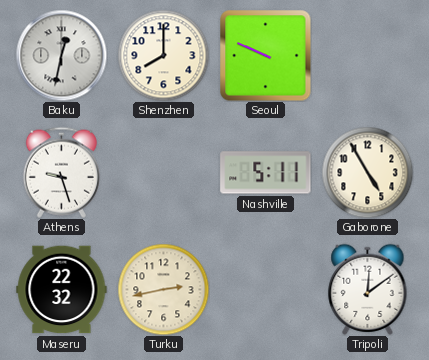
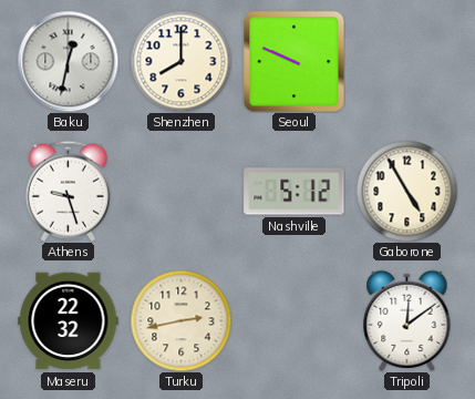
Nashville: 5:11 -> 5:12 (295, 192)
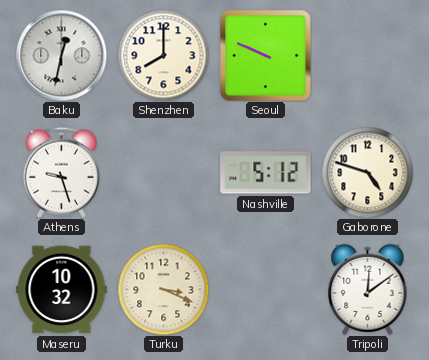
Gaborone: 4:55 -> 4:48 (367, 172)
Maseru: 22:32 -> 10:32 (62, 290)
Turku: 2:43 -> 3:19 (163, 289)
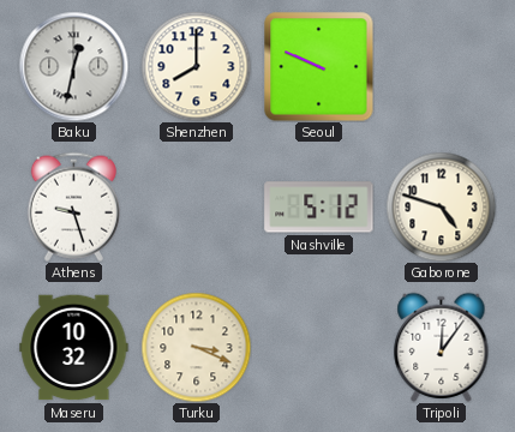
Tripoli: 12:09 -> 12:06 (442, 347)
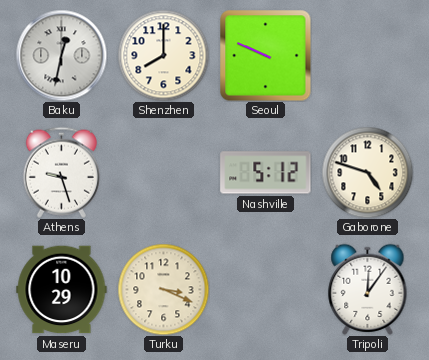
Maseru: 10:32 -> 10:29 (62, 290)
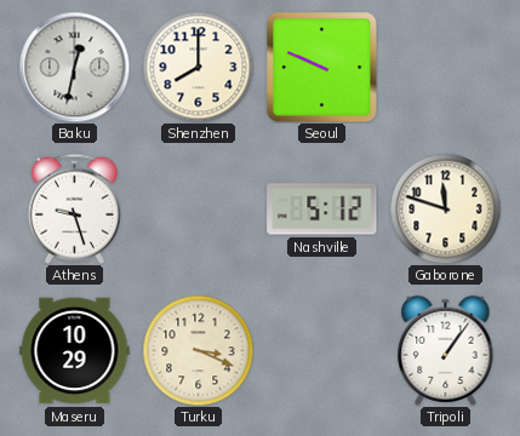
Gaborone: 4:48 -> 11:48 (445, 208)
Tripoli: 12:06 -> 1:06 (446, 350)
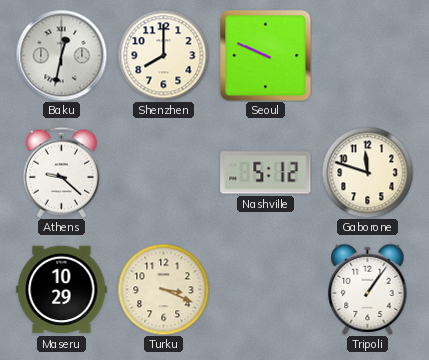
Athens: 9:27 -> 9:22 (61, 172)
